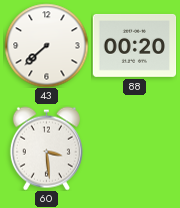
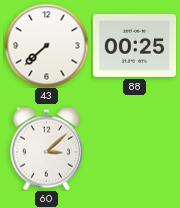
88: 00:20 -> 00:25 (134, 45)
60: 3:29 -> 3:08 (46, 148)
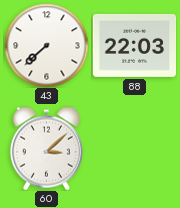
88: 00:25 -> 22:03 (134, 45)
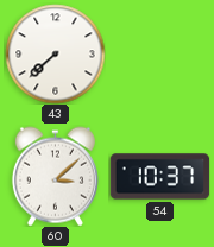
88: 22:03 -> none (134, 45)
54: none -> 10:37 (159, 177)
